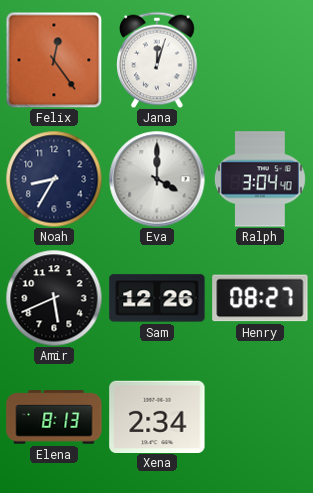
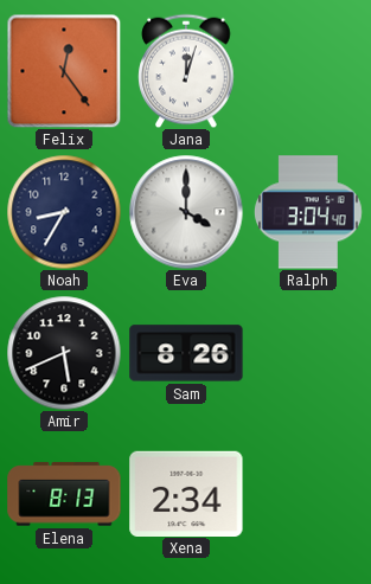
Sam: 12:26 -> 8:26 (186, 353)
Henry: 08:27 -> none (260, 298)
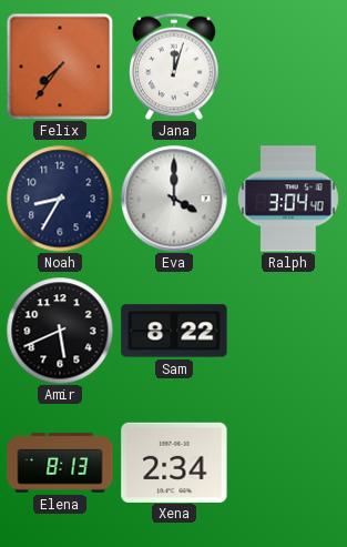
Felix: 12:24 -> 7:36 (60, 67)
Sam: 8:26 -> 8:22 (174, 331)
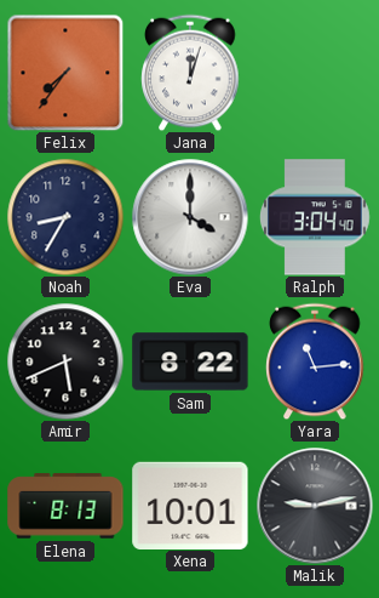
Yara: none -> 11:14 (315, 361)
Xena: 2:34 -> 10:01 (190, 505)
Malik: none -> 9:13 (315, 506)
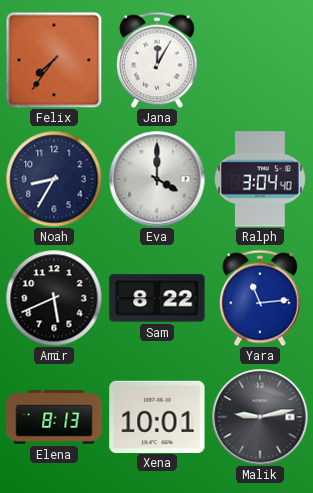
Jana: 12:03 -> 12:05 (157, 60)
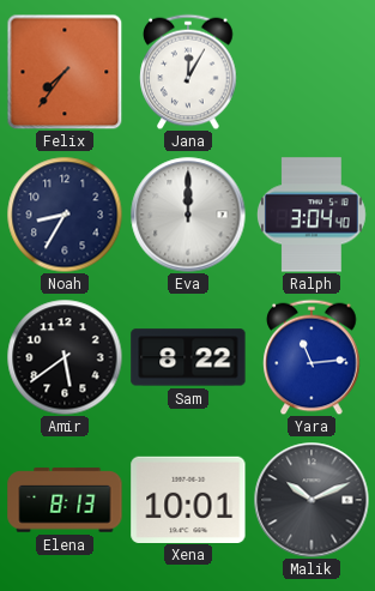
Eva: 4:00 -> 12:00 (188, 215)
Amir: 5:41 -> 5:39 (65, 357)
Malik: 9:13 -> 10:11 (312, 500)
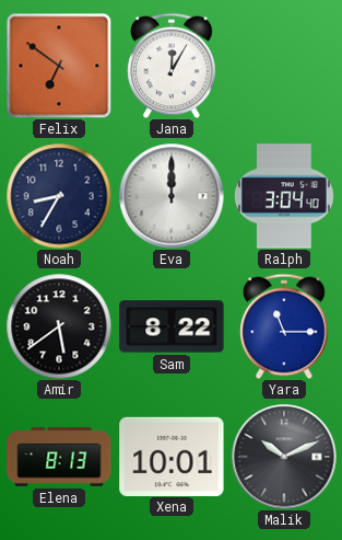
Felix: 7:36 -> 6:51 (59, 66)
Yara: 11:14 -> 11:15 (284, 326)
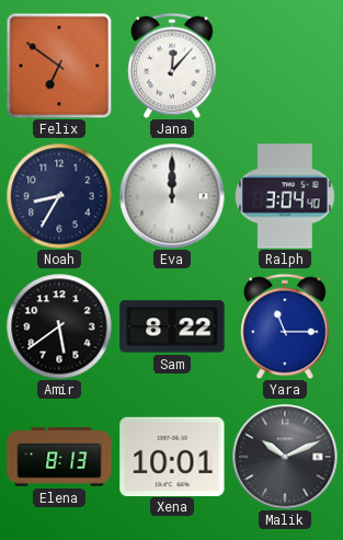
Jana: 12:05 -> 12:07 (172, 66)
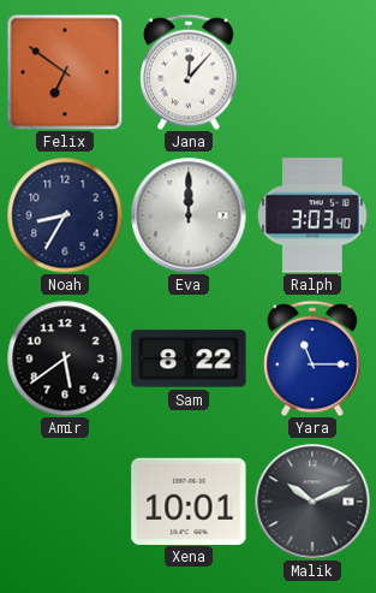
Ralph: 3:04 -> 3:03 (312, 215)
Elena: 8:13 -> none (59, 457)
